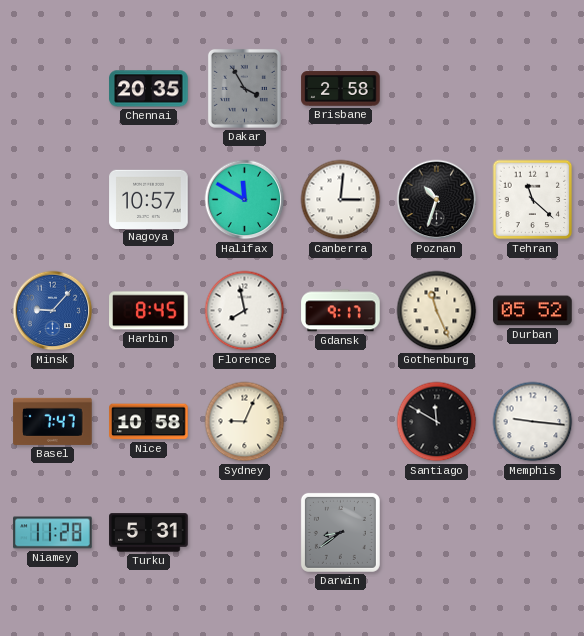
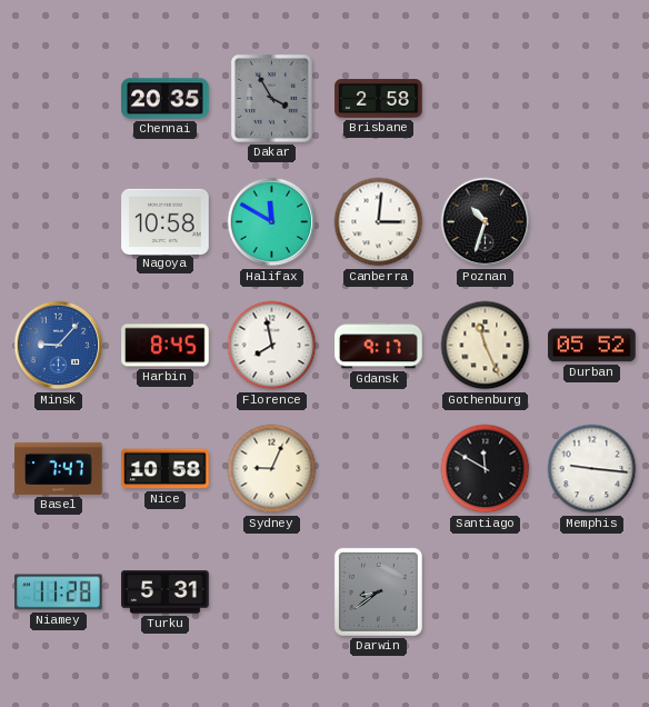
Nagoya: 10:57 -> 10:58 (166, 221)
Tehran: 11:22 -> none (533, 200)
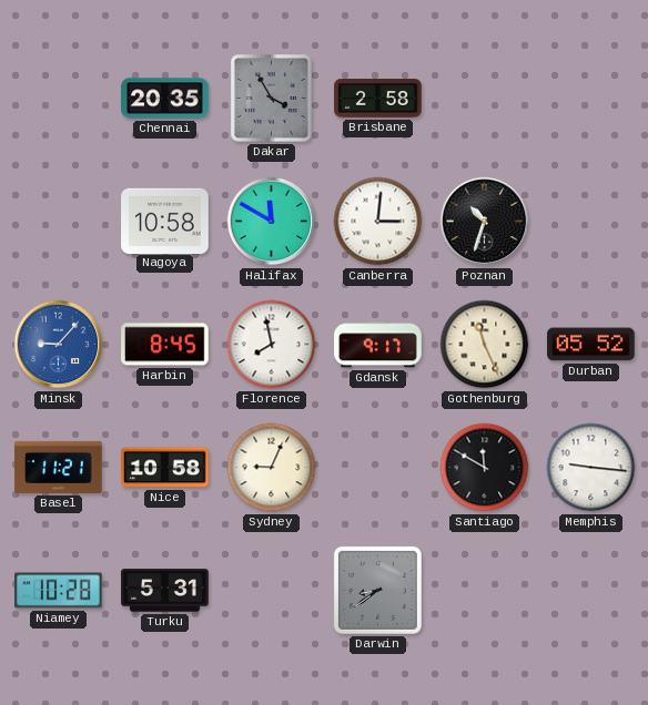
Basel: 7:47 -> 11:21 (59, 467)
Niamey: 11:28 -> 10:28 (59, 591)
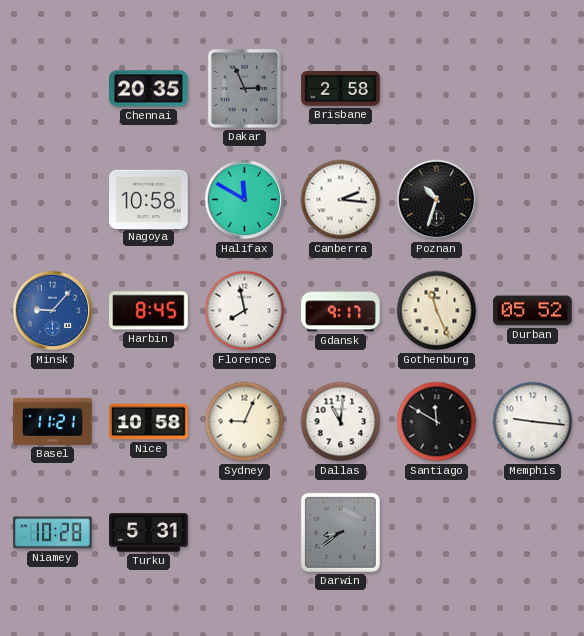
Dakar: 3:55 -> 2:56 (244, 88)
Canberra: 3:01 -> 2:16 (341, 200)
Dallas: none -> 11:01 (341, 422)
